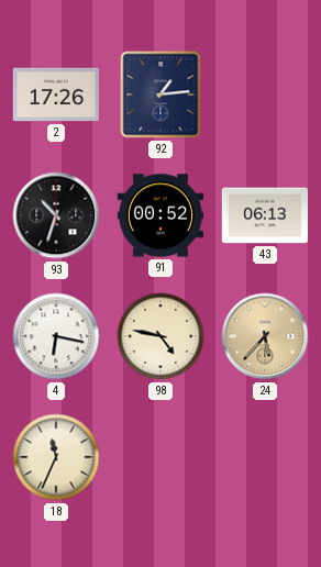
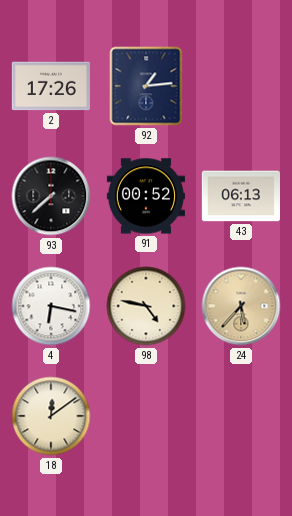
93: 10:33 -> 7:38 (51, 196)
18: 11:34 -> 12:09 (51, 416)
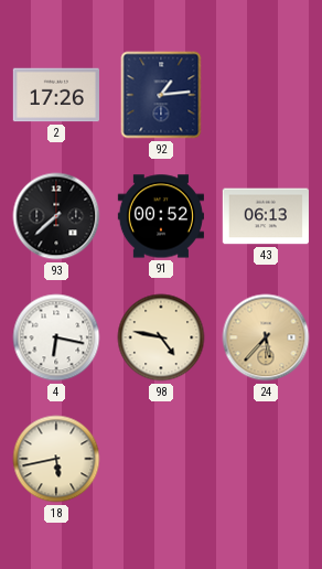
18: 12:09 -> 5:43 (56, 459)
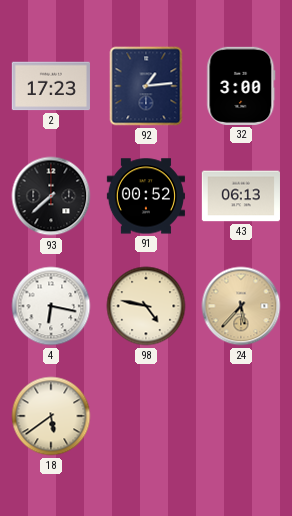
2: 17:26 -> 17:23 (51, 86)
32: none -> 3:00 (241, 86)
18: 5:43 -> 5:39 (51, 416)
